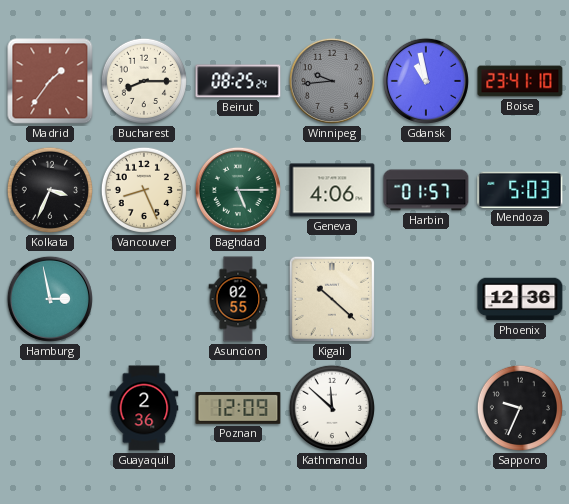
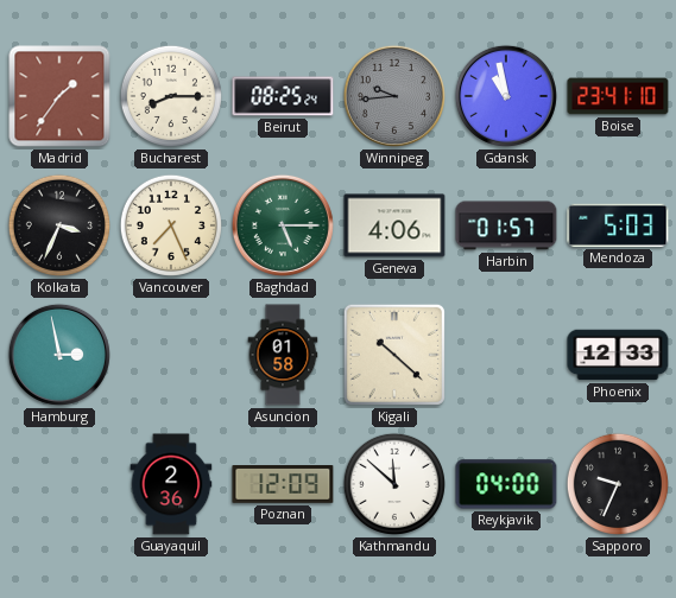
Vancouver: 8:26 -> 7:26 (171, 225)
Asuncion: 02:55 -> 01:58 (283, 355)
Phoenix: 12:36 -> 12:33 (618, 355)
Reykjavik: none -> 04:00 (506, 484)
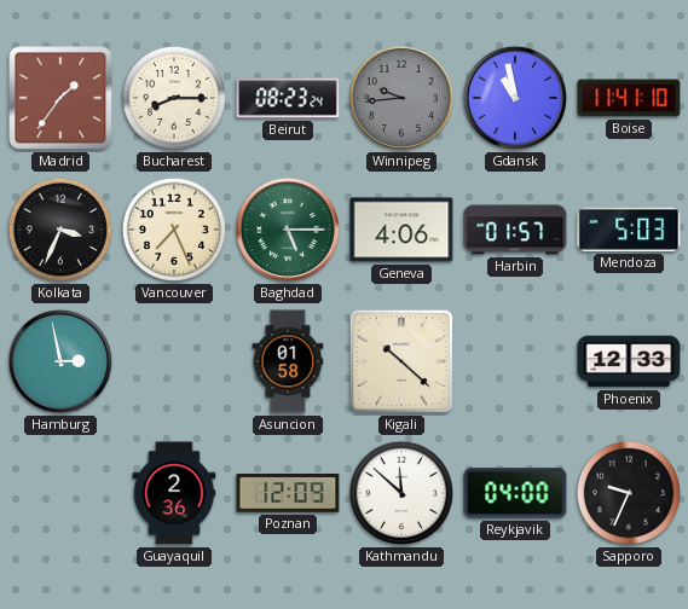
Beirut: 08:25 -> 08:23 (288, 98)
Boise: 23:41 -> 11:41 (629, 98)
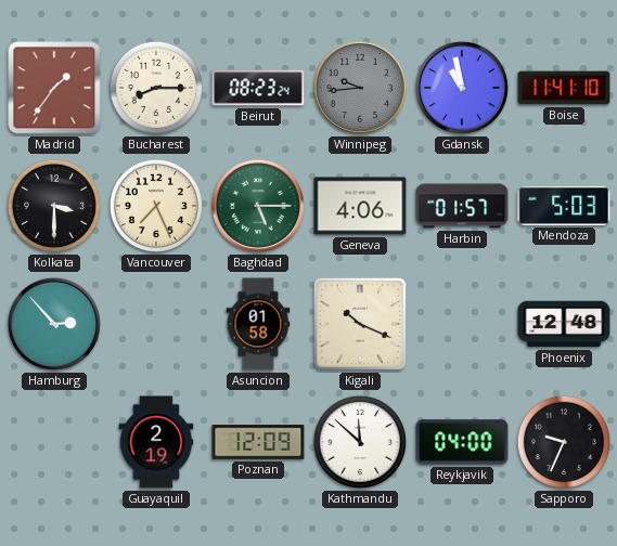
Kolkata: 3:34 -> 3:30 (54, 206)
Hamburg: 2:58 -> 2:53 (54, 324)
Kigali: 10:22 -> 10:19 (360, 324)
Phoenix: 12:33 -> 12:48 (564, 324)
Guayaquil: 2:36 -> 2:19 (156, 442)
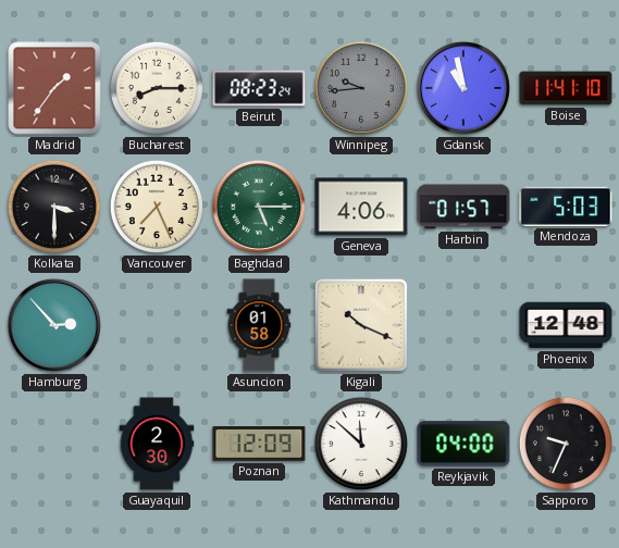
Guayaquil: 2:19 -> 2:30 (157, 444)
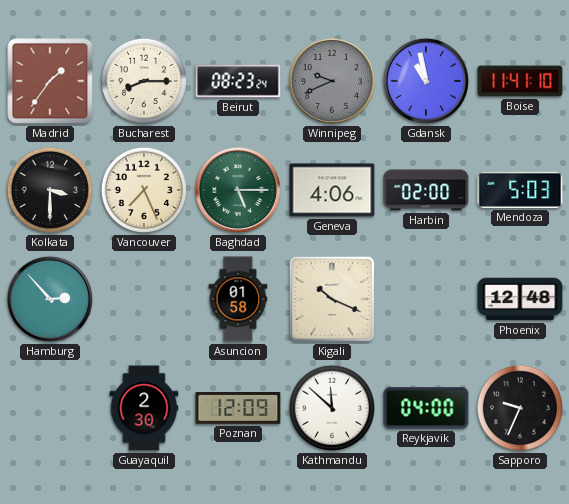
Winnipeg: 9:44 -> 9:41 (332, 81)
Harbin: 01:57 -> 02:00 (426, 190)
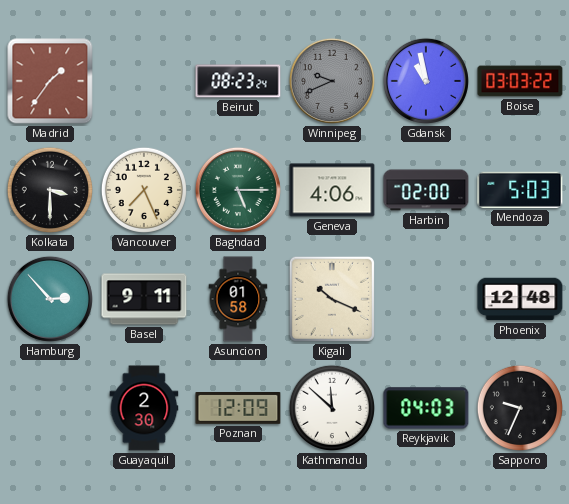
Bucharest: 8:15 -> none (144, 81)
Boise: 11:41 -> 03:03 (520, 81)
Basel: none -> 9:11 (144, 299)
Reykjavik: 04:00 -> 04:03 (426, 408)
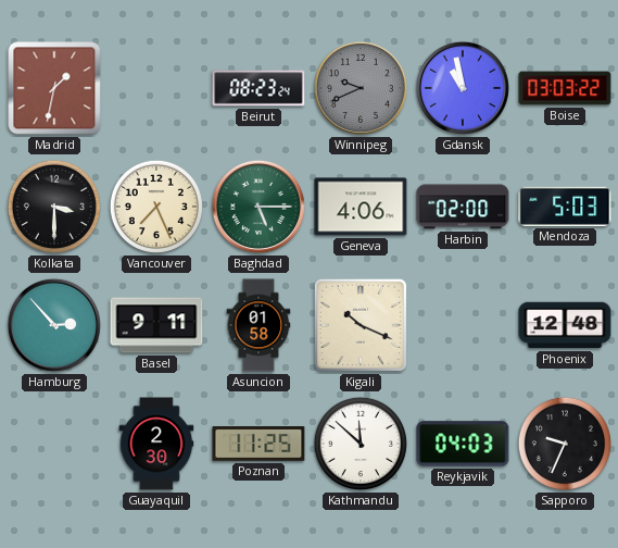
Madrid: 1:36 -> 1:32 (54, 88)
Poznan: 12:09 -> 11:25 (258, 445)
